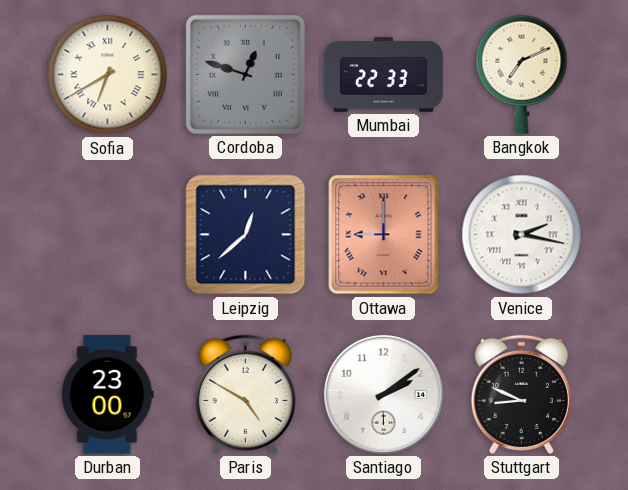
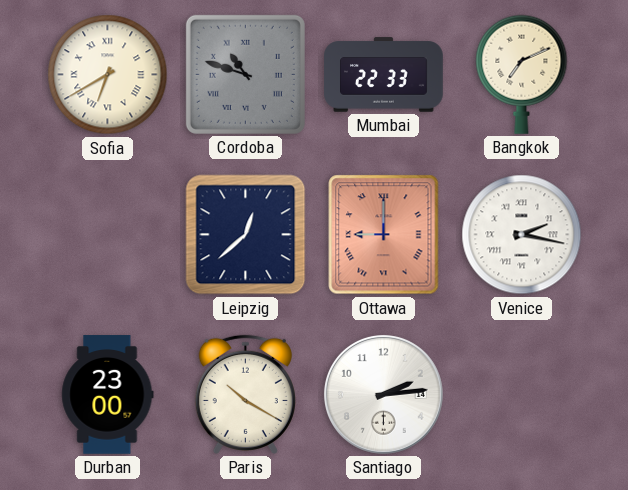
Cordoba: 12:48 -> 10:48 (245, 74)
Paris: 4:50 -> 10:20 (245, 394)
Santiago: 2:09 -> 2:14 (383, 394)
Stuttgart: 8:49 -> none (521, 394)
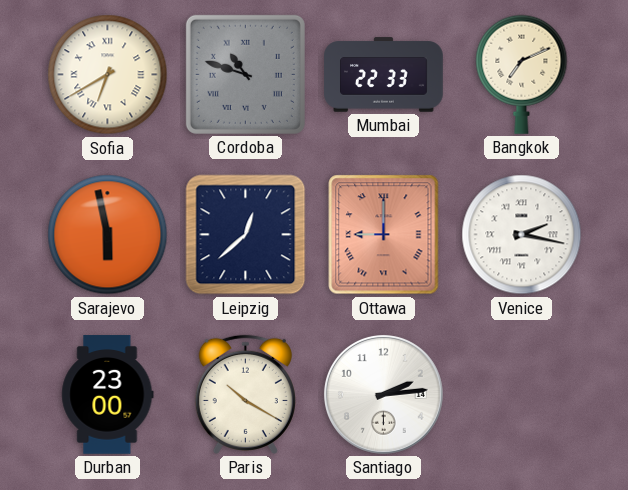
Sarajevo: none -> 5:58 (108, 235)
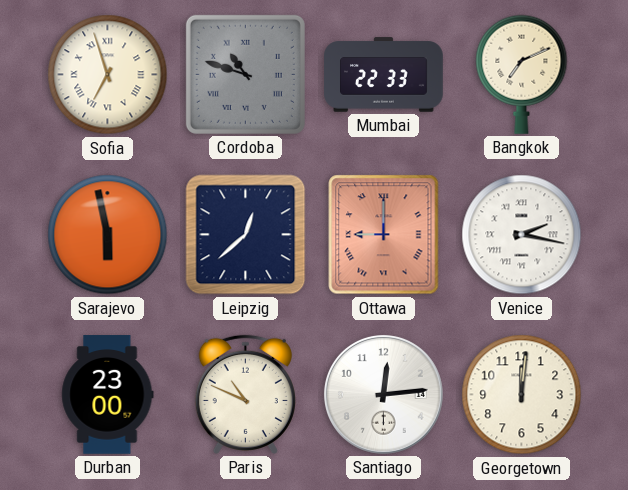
Sofia: 6:40 -> 6:57 (108, 75)
Paris: 10:20 -> 10:49 (245, 394)
Santiago: 2:14 -> 12:14 (383, 394)
Georgetown: none -> 12:01 (522, 395)
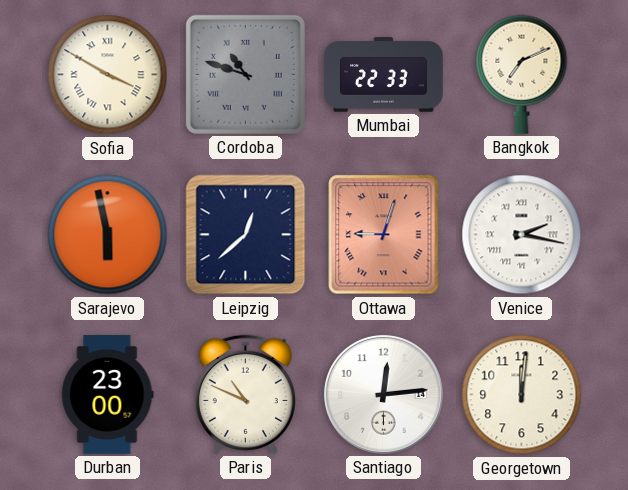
Sofia: 6:57 -> 3:50 (108, 75)
Ottawa: 9:00 -> 9:03 (384, 235)
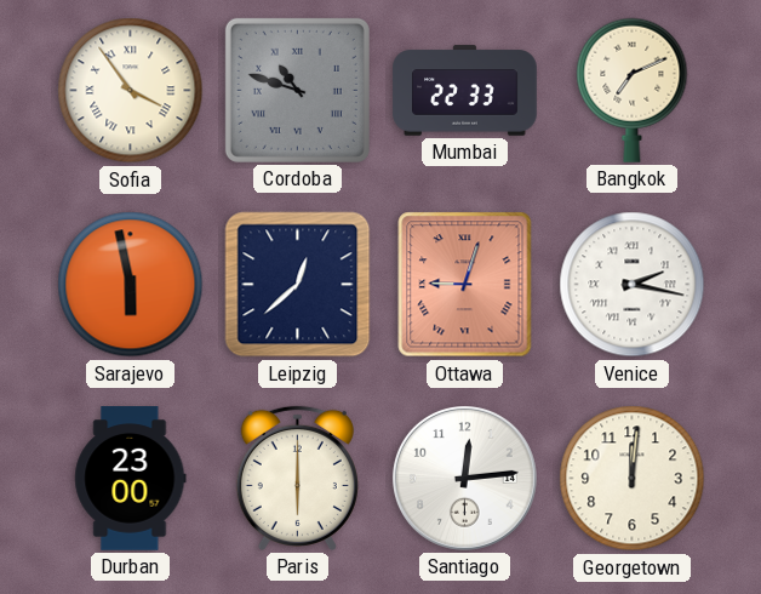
Sofia: 3:50 -> 3:54 (131, 91)
Paris: 10:49 -> 6:00 (297, 478)
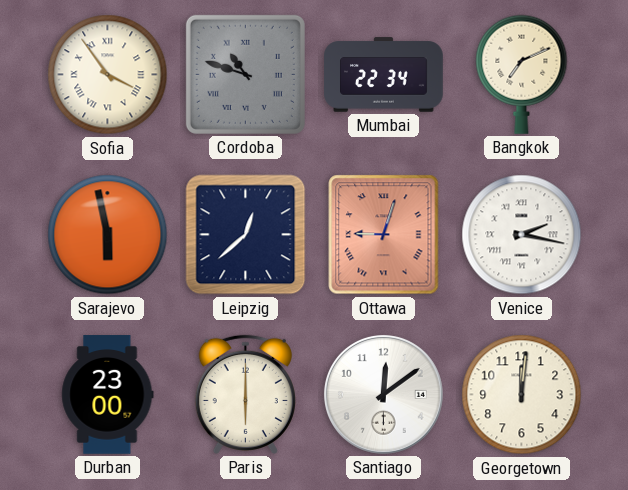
Mumbai: 22:33 -> 22:34 (384, 75)
Santiago: 12:14 -> 12:09 (383, 394)
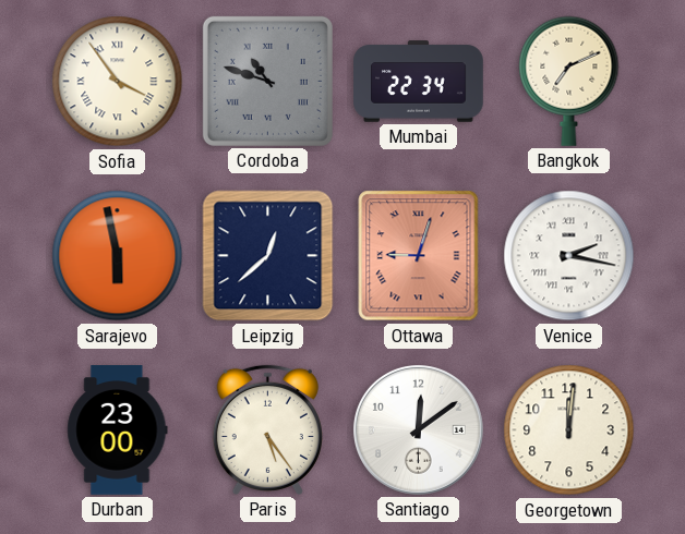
Paris: 6:00 -> 5:24 (267, 429)
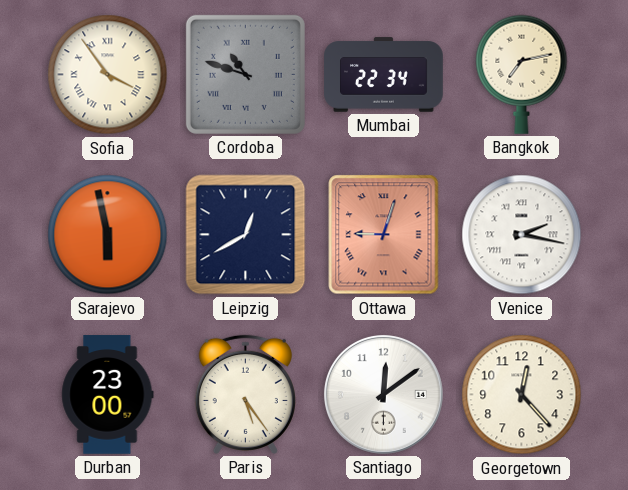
Bangkok: 7:11 -> 7:13 (522, 74)
Leipzig: 12:38 -> 12:40 (246, 235)
Georgetown: 12:01 -> 12:23 (522, 395)
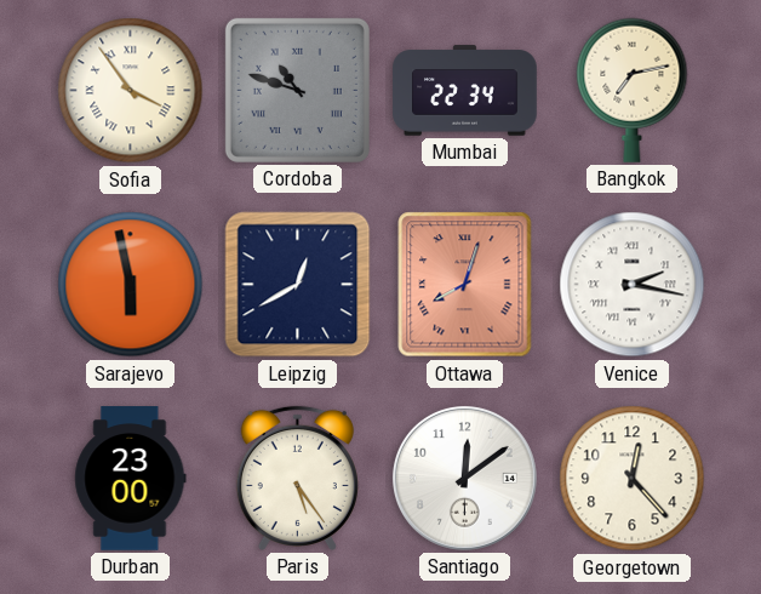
Ottawa: 9:03 -> 8:03 (465, 285)
